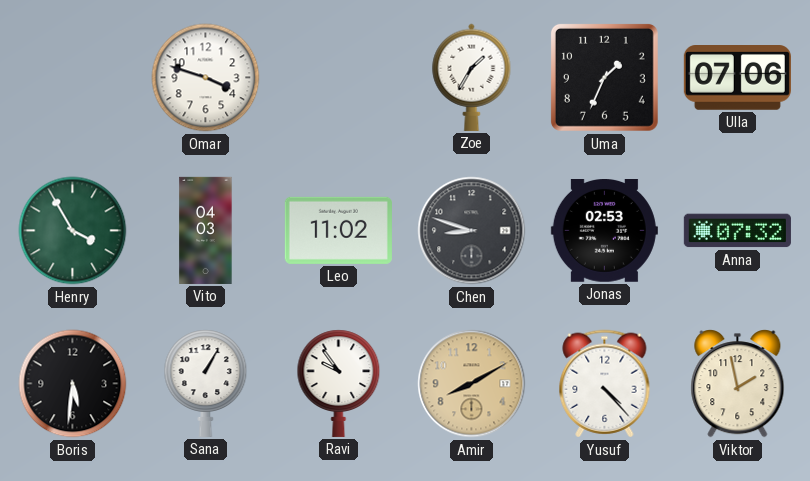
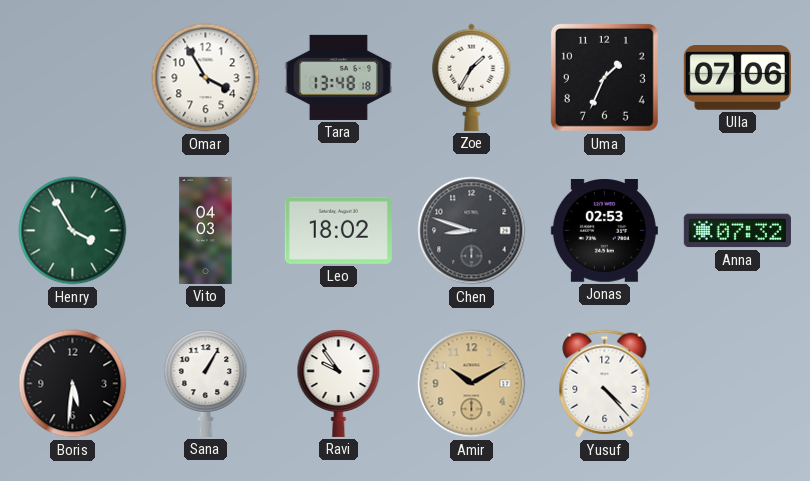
Omar: 3:48 -> 3:55 (206, 78)
Tara: none -> 13:48 (338, 77)
Leo: 11:02 -> 18:02 (338, 230)
Amir: 8:10 -> 10:10 (472, 384)
Viktor: 1:58 -> none (738, 384)
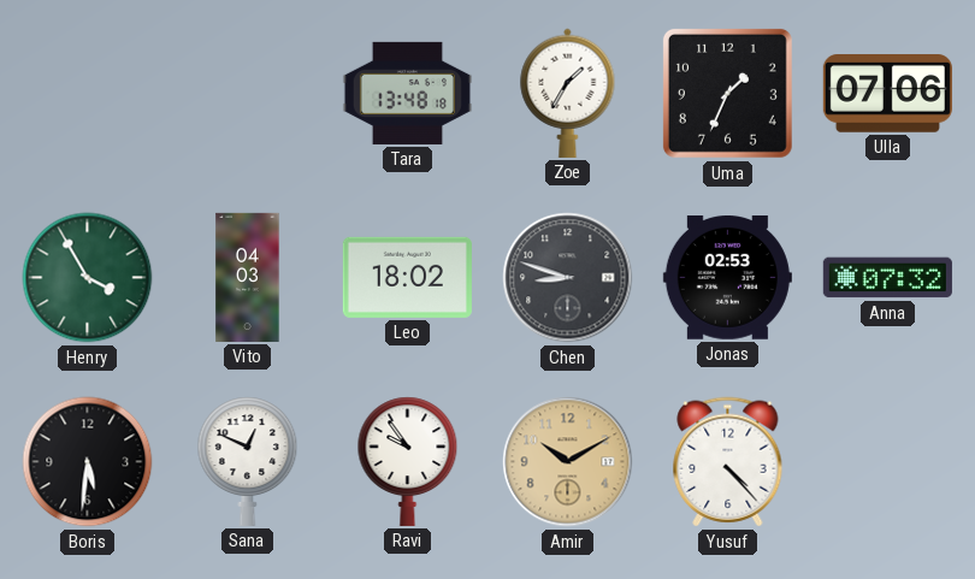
Omar: 3:55 -> none (206, 78)
Sana: 1:05 -> 12:49 (248, 461)
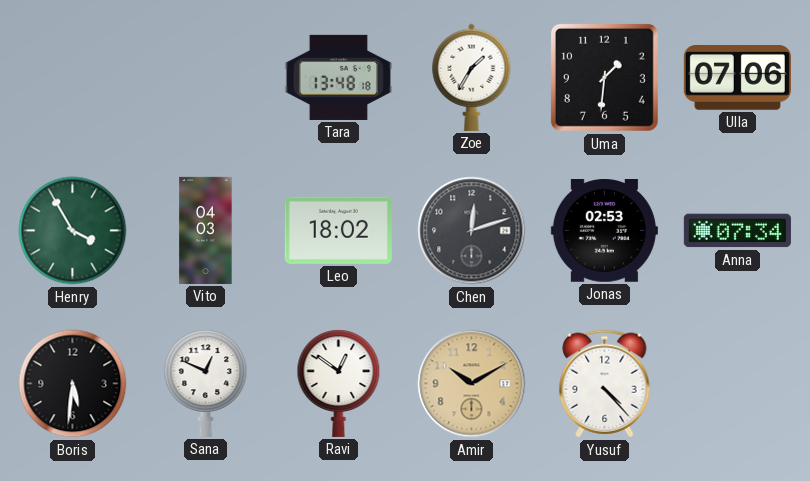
Uma: 1:34 -> 1:31 (604, 77)
Chen: 8:48 -> 12:12 (472, 231)
Anna: 07:32 -> 07:34 (737, 231)
Ravi: 9:54 -> 12:51 (339, 383)
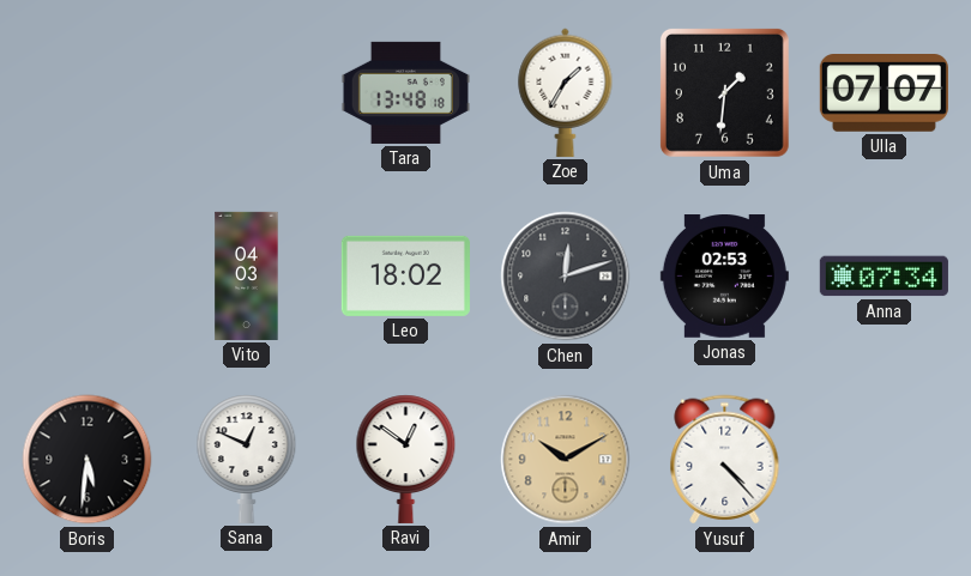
Ulla: 07:06 -> 07:07 (883, 93)
Henry: 3:55 -> none (73, 231)
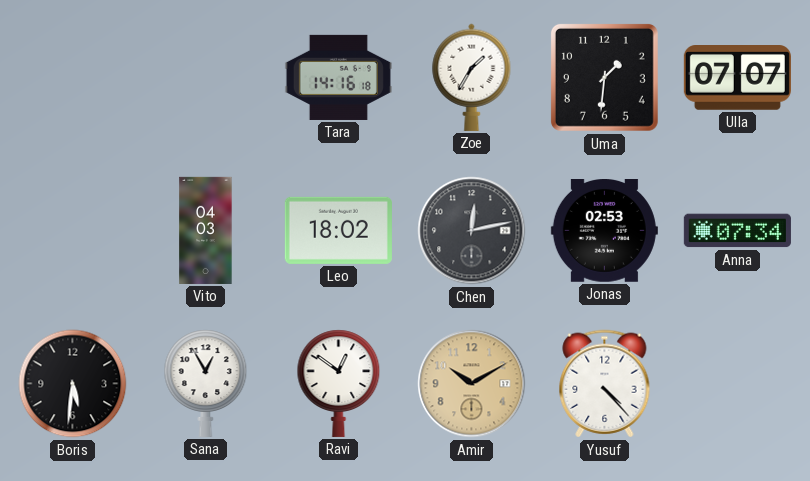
Tara: 13:48 -> 14:16 (338, 77)
Chen: 12:12 -> 12:13 (472, 231)
Sana: 12:49 -> 12:55 (206, 383)
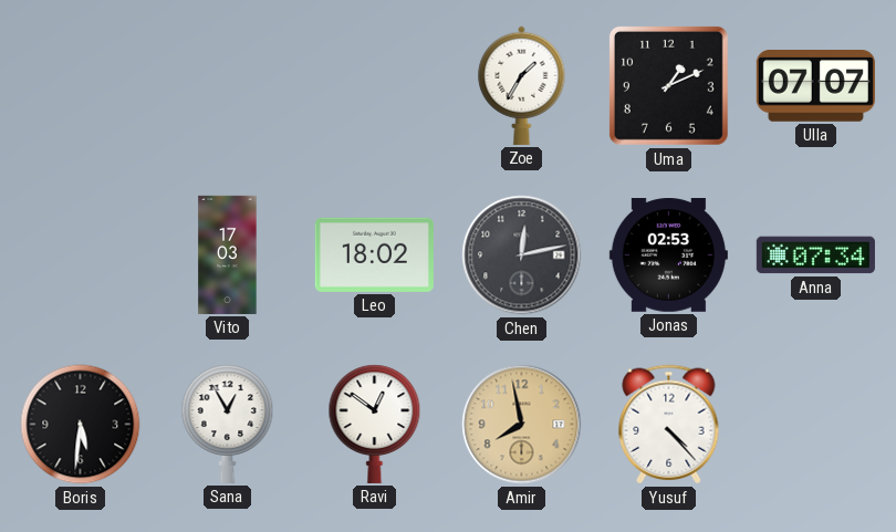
Tara: 14:16 -> none (338, 77)
Uma: 1:31 -> 1:11 (668, 85)
Vito: 04:03 -> 17:03 (228, 254)
Amir: 10:10 -> 7:58 (522, 425)
